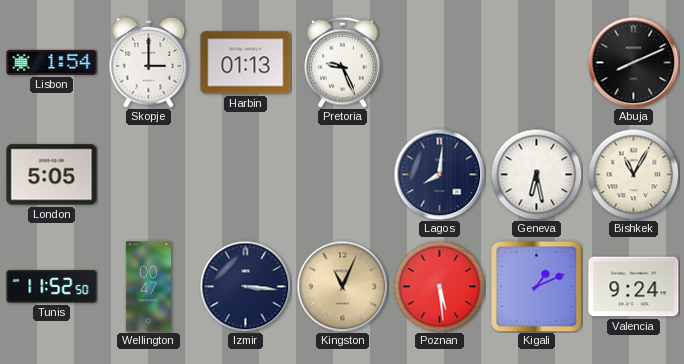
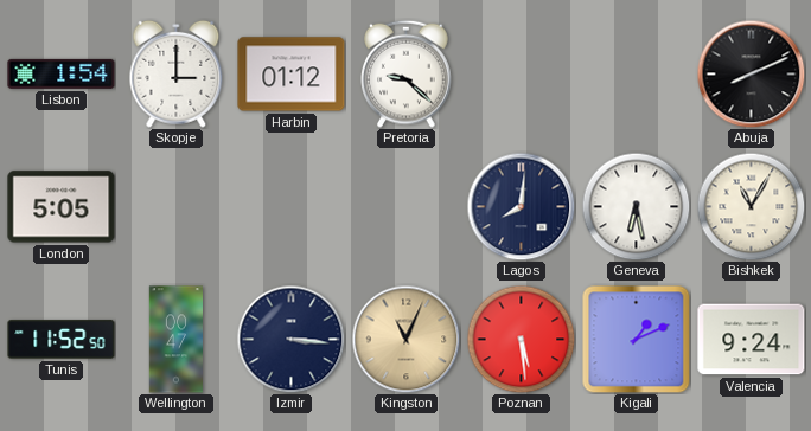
Harbin: 01:13 -> 01:12 (292, 75)
Pretoria: 9:26 -> 9:22 (407, 73)
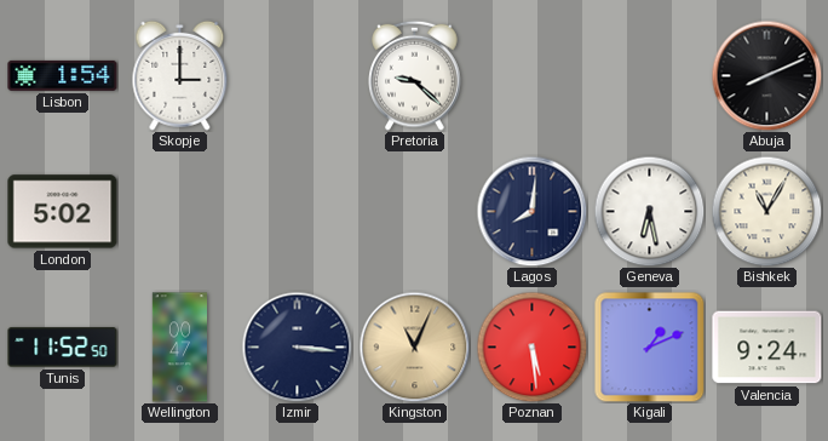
Harbin: 01:12 -> none (292, 75)
London: 5:05 -> 5:02 (63, 212)
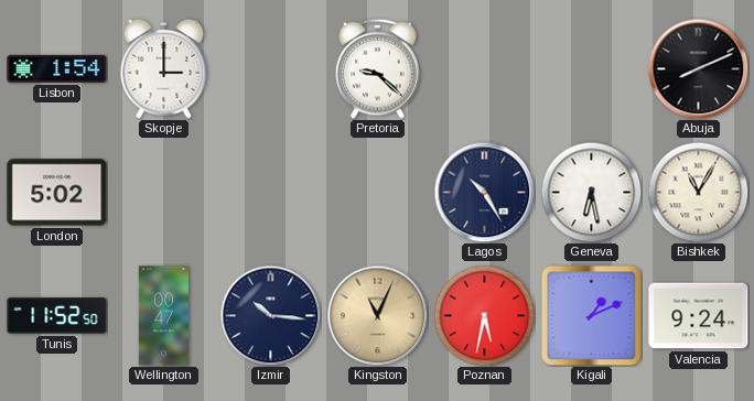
Lagos: 8:01 -> 10:25 (484, 192)
Izmir: 3:16 -> 10:16 (270, 315)
Poznan: 5:29 -> 5:32 (484, 315)
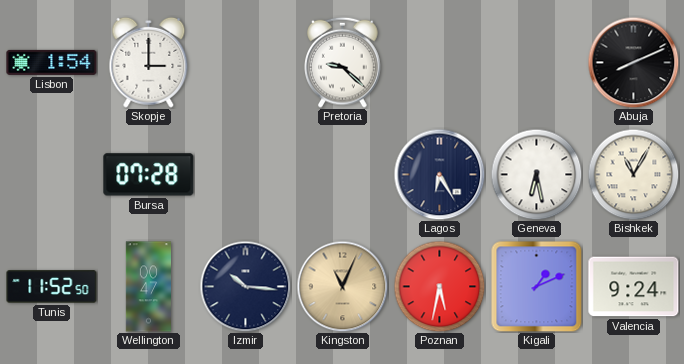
London: 5:02 -> none (57, 193)
Bursa: none -> 07:28 (149, 175)
Lagos: 10:25 -> 6:25 (439, 174)
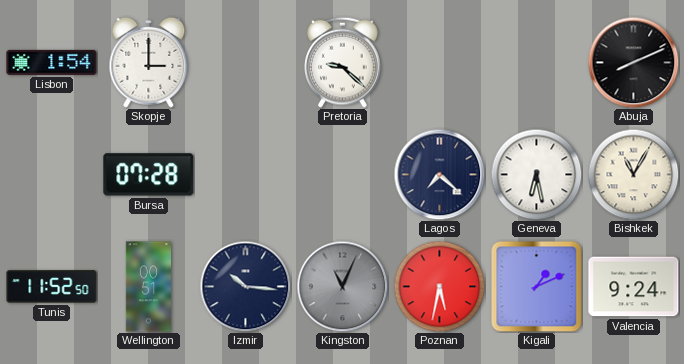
Lagos: 6:25 -> 7:22 (439, 174)
Wellington: 00:47 -> 00:51 (148, 287)
Kingston dial: champagne -> grey (342, 286)
